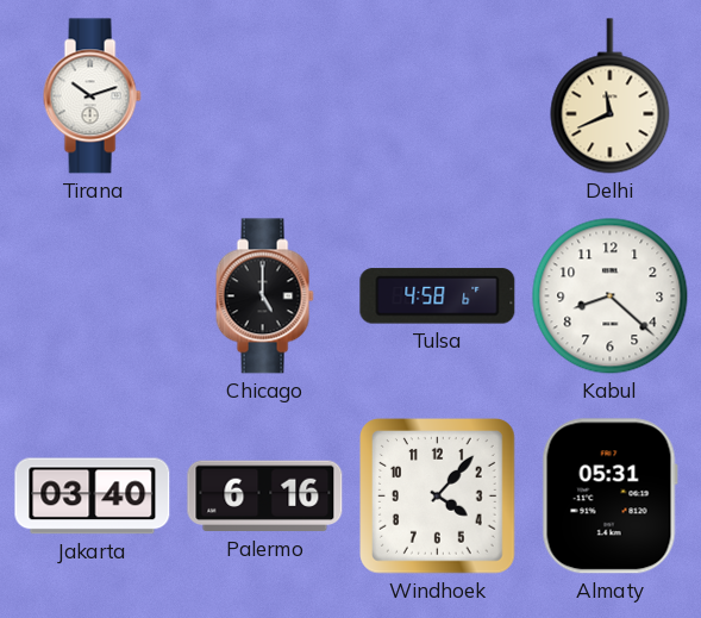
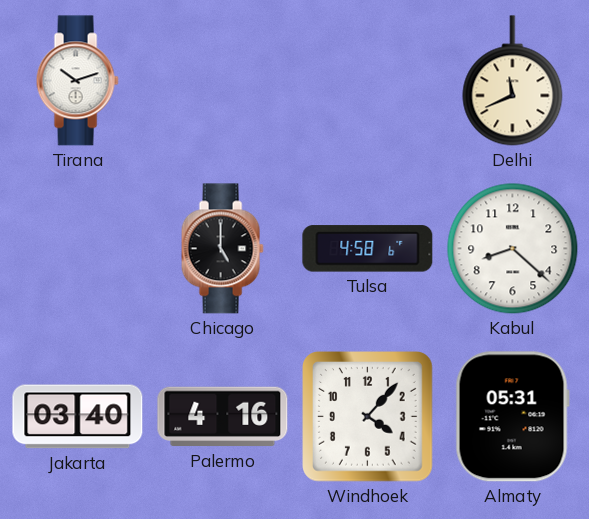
Palermo: 6:16 -> 4:16 (223, 417)
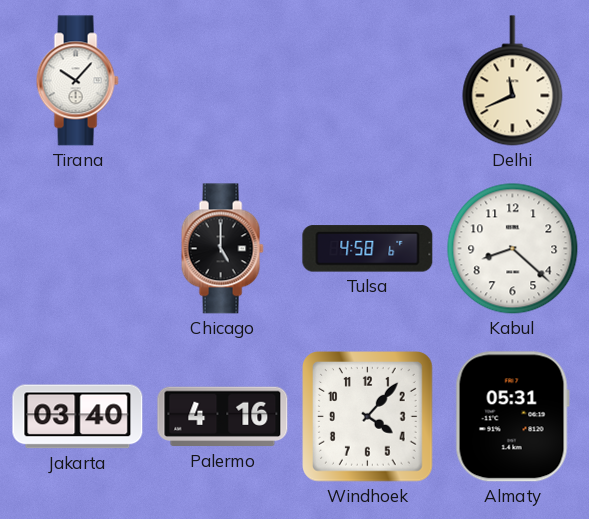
Tirana: 10:12 -> 10:07 (77, 81)
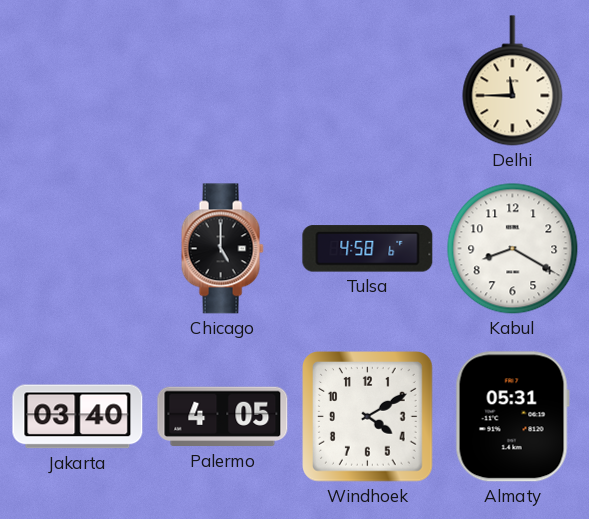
Tirana: 10:07 -> none (77, 81)
Delhi: 11:41 -> 11:45 (513, 81)
Kabul: 8:22 -> 8:20 (513, 249)
Palermo: 4:16 -> 4:05 (223, 417)
Windhoek: 4:07 -> 4:10 (368, 417)
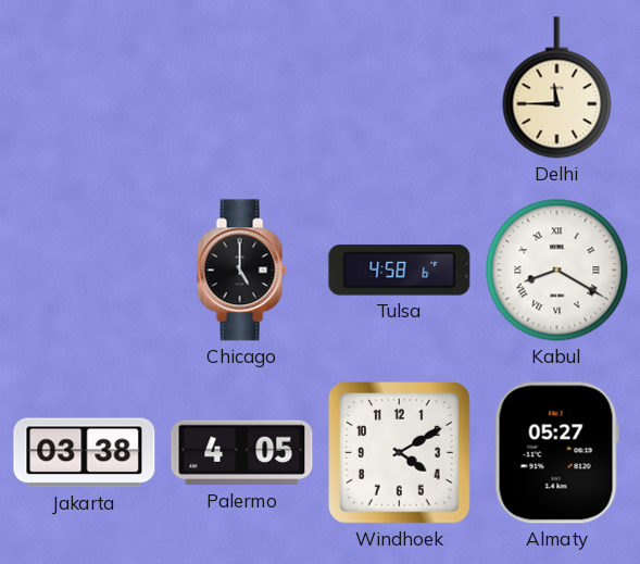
Kabul numerals: Arabic -> Roman (557, 271)
Jakarta: 03:40 -> 03:38 (85, 453)
Almaty: 05:31 -> 05:27 (556, 453)
